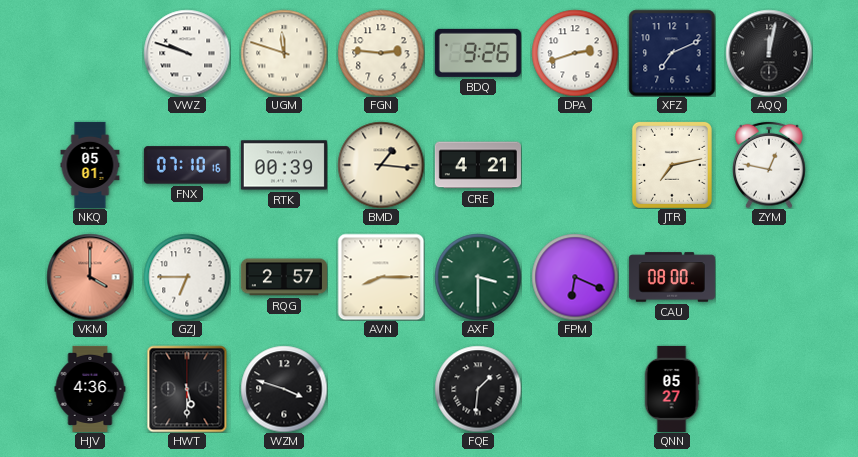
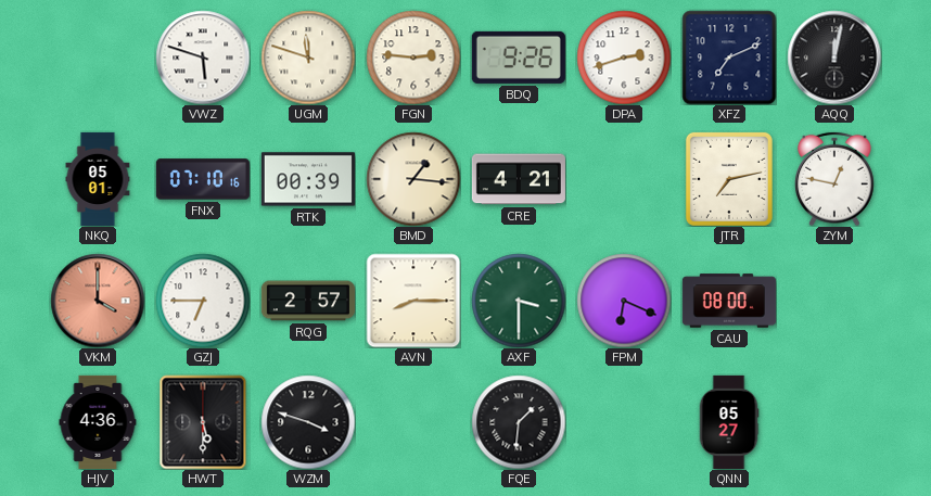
VWZ: 9:48 -> 5:48 (203, 58)
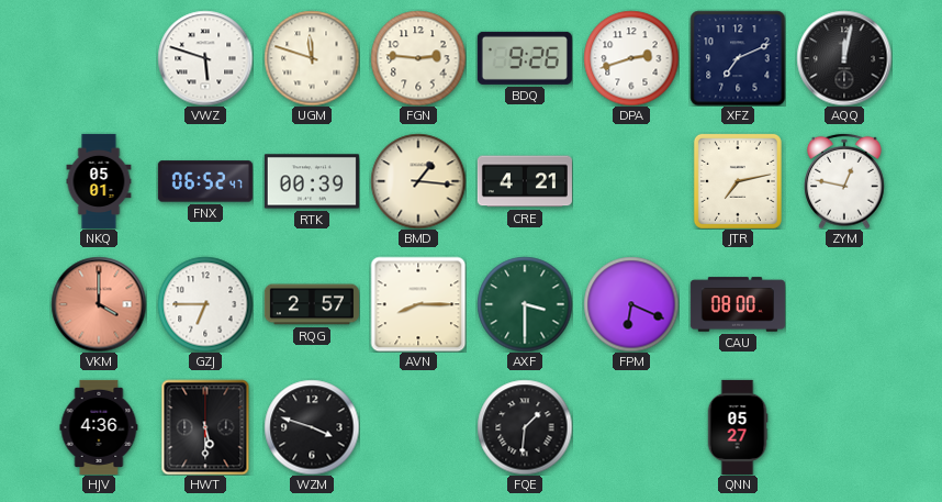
FNX: 07:10 -> 06:52 (205, 181)
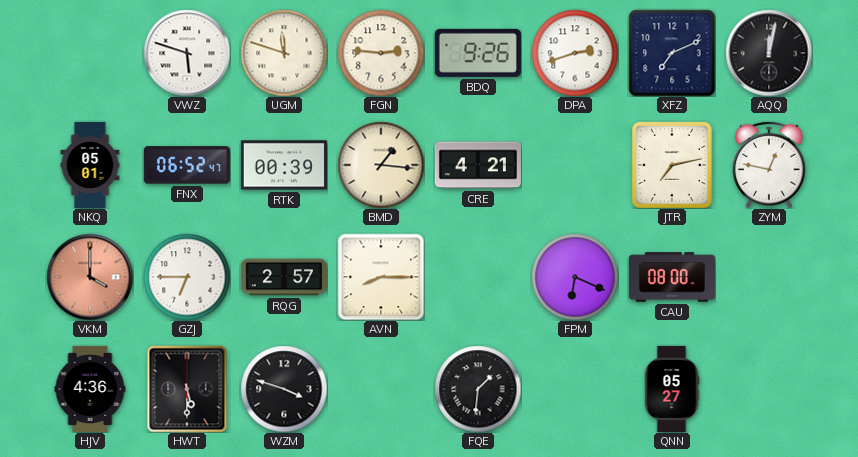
AXF: 3:30 -> none (525, 304)
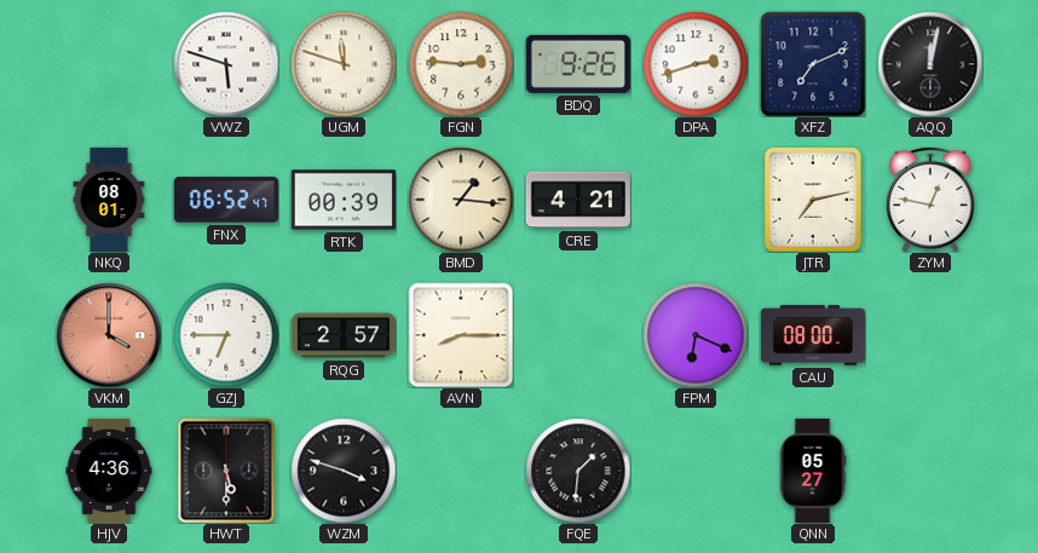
NKQ: 05:01 -> 08:01 (109, 200)
